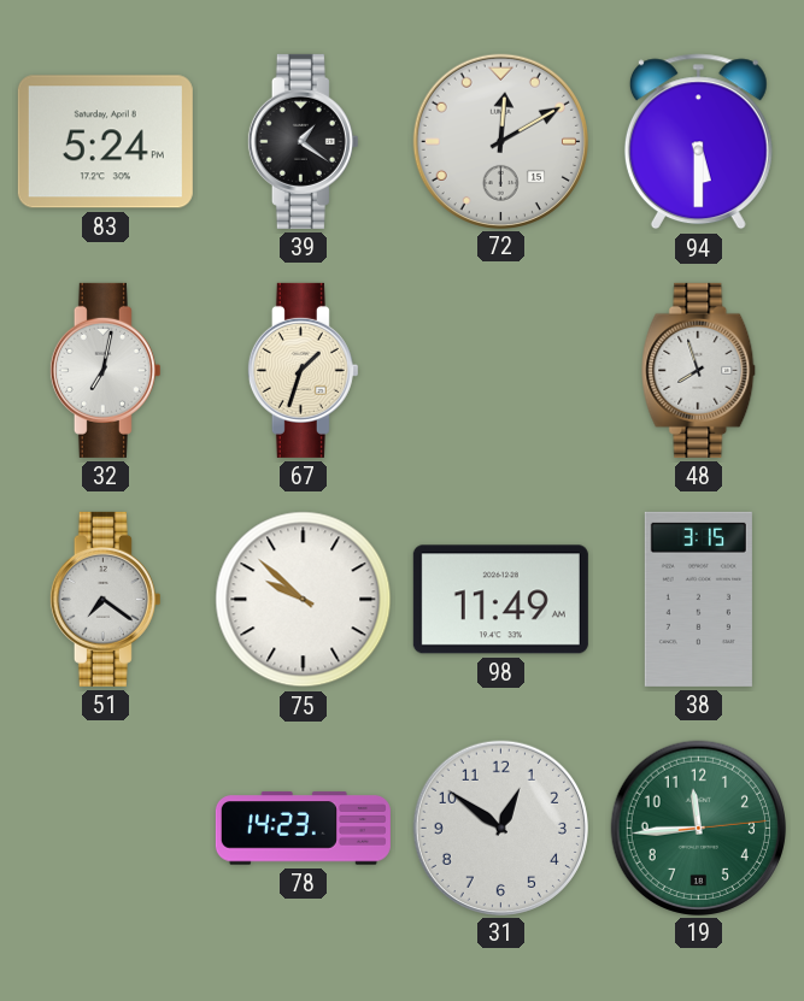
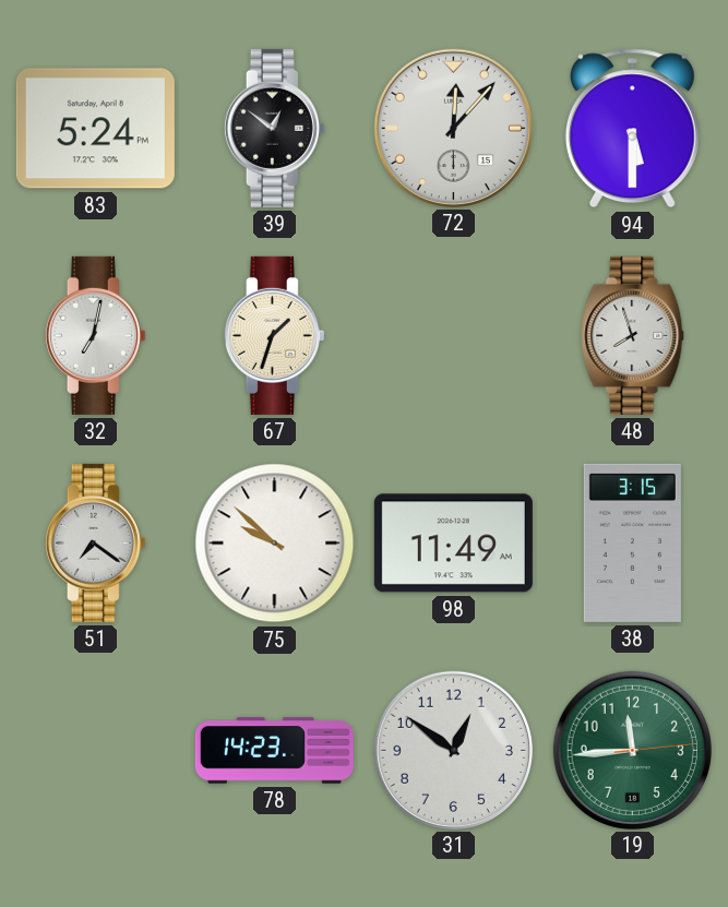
39: 1:21 -> 12:51 (274, 128)
72: 12:10 -> 12:07 (453, 128)
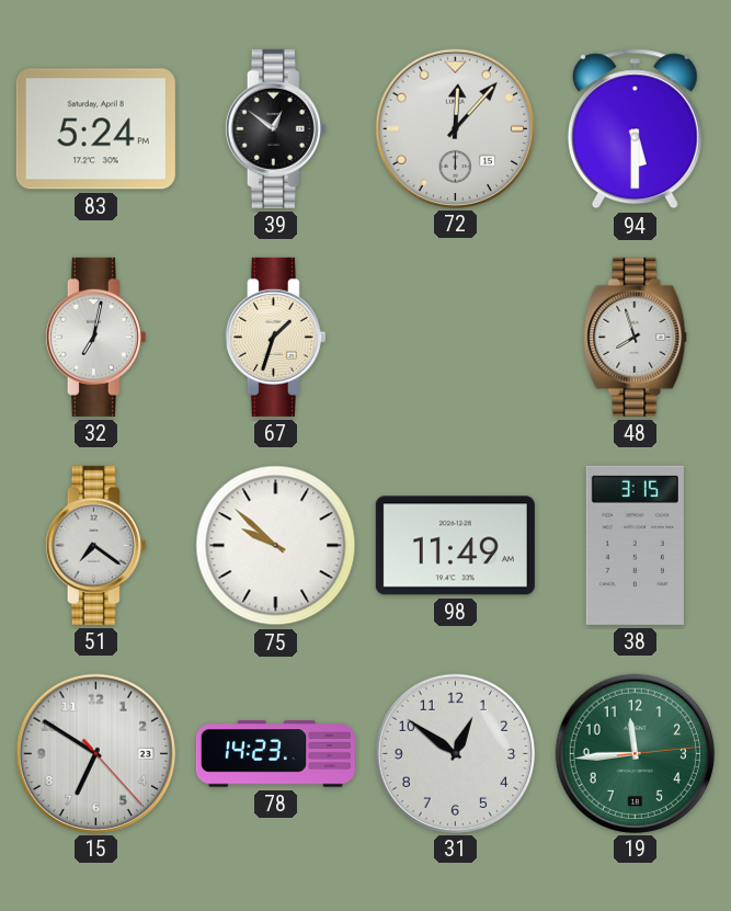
15: none -> 6:50 (95, 753)
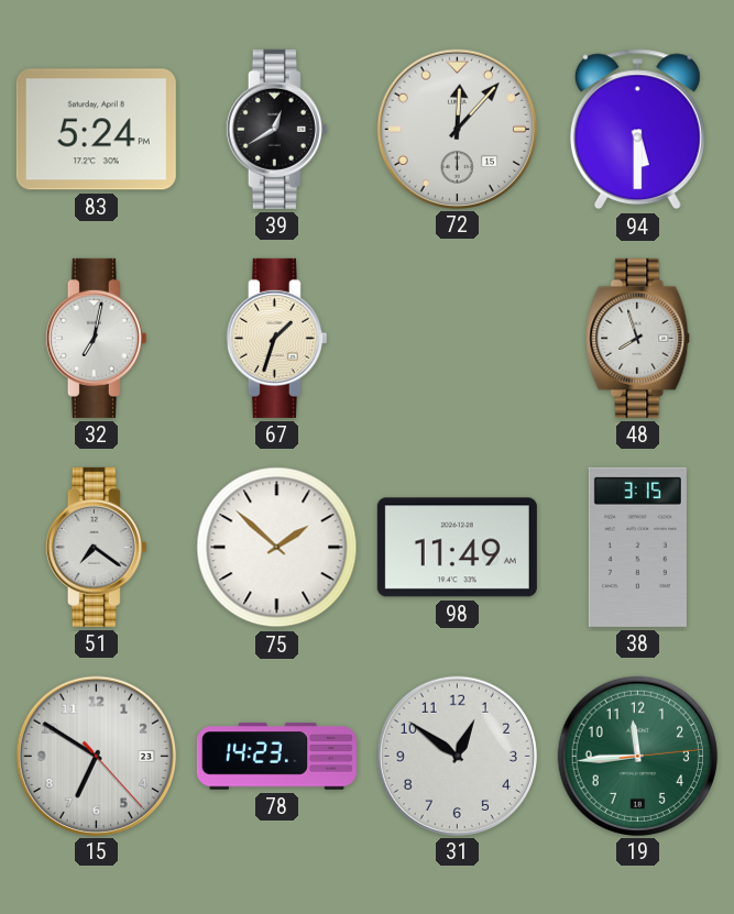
39: 12:51 -> 12:40 (276, 129)
75: 9:52 -> 1:52 (277, 548)
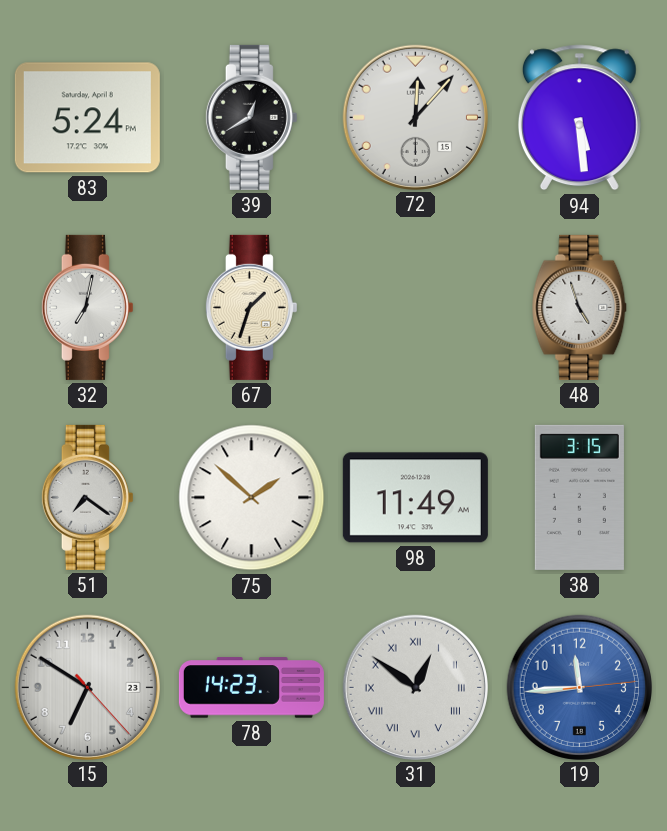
94: 5:30 -> 5:29 (579, 118)
48: 7:57 -> 4:57 (580, 307)
31 numerals: Arabic -> Roman (415, 687)
19 dial: green -> blue (579, 687)
